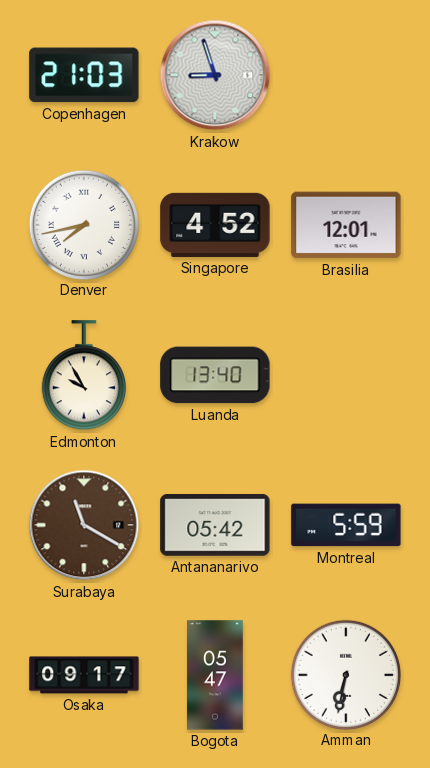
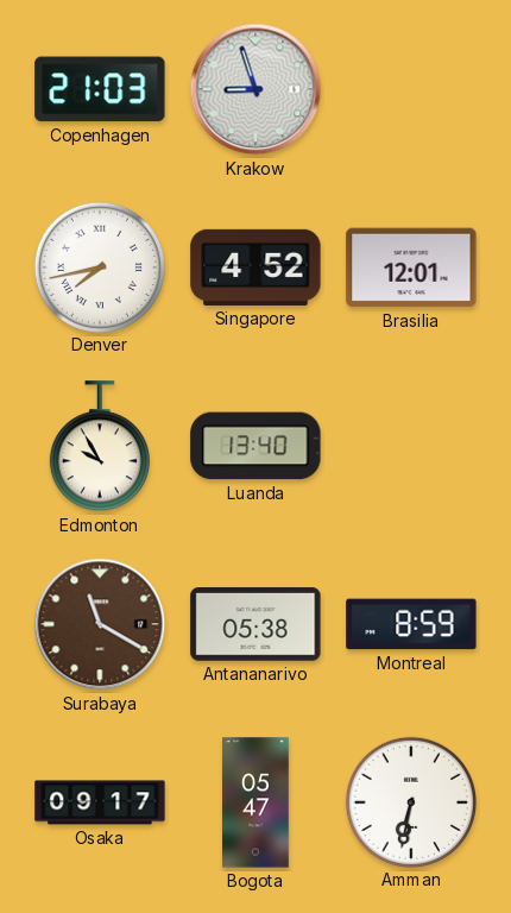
Antananarivo: 05:42 -> 05:38 (255, 625)
Montreal: 5:59 -> 8:59 (411, 624)
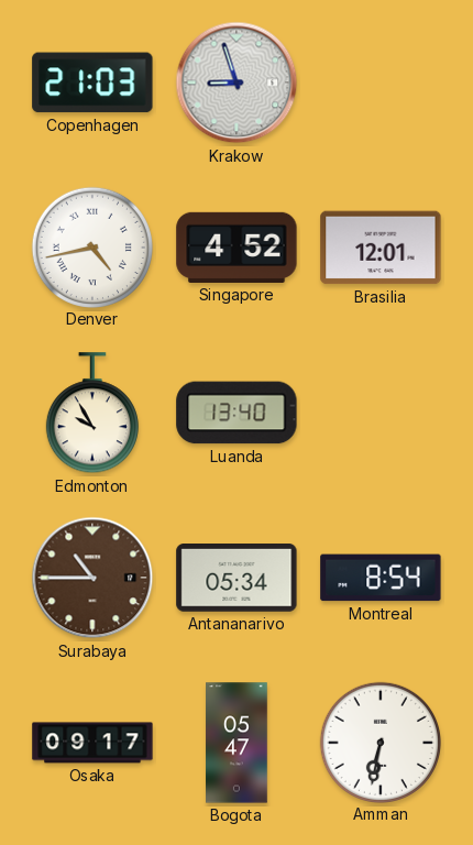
Denver: 7:43 -> 4:43 (91, 246)
Surabaya: 11:20 -> 10:45 (92, 578)
Antananarivo: 05:38 -> 05:34 (237, 579)
Montreal: 8:59 -> 8:54 (381, 578)
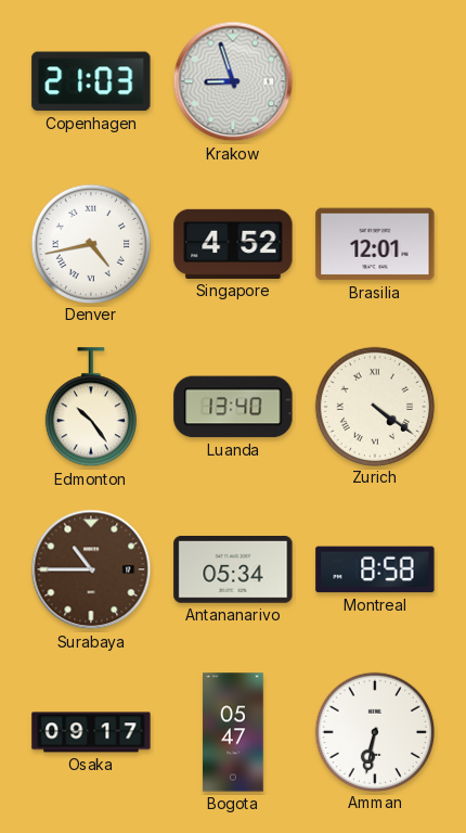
Edmonton: 9:55 -> 10:24 (91, 408)
Zurich: none -> 4:21 (374, 406)
Montreal: 8:54 -> 8:58 (375, 569)
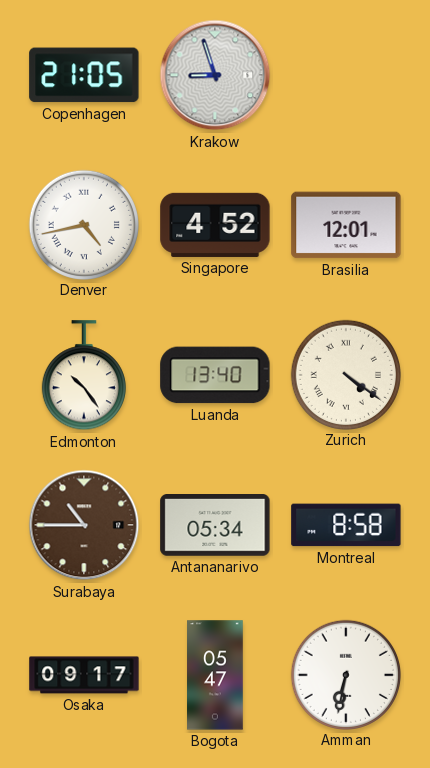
Copenhagen: 21:03 -> 21:05 (84, 75)
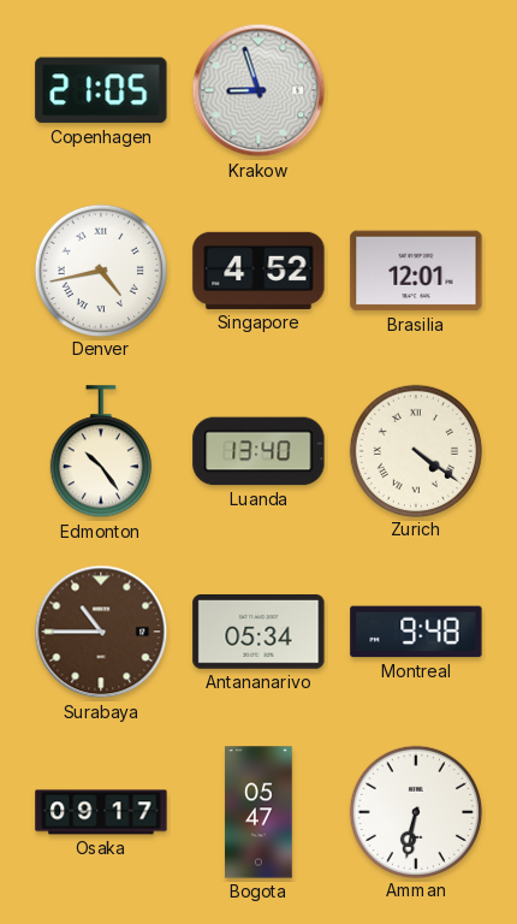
Montreal: 8:58 -> 9:48 (416, 632)
